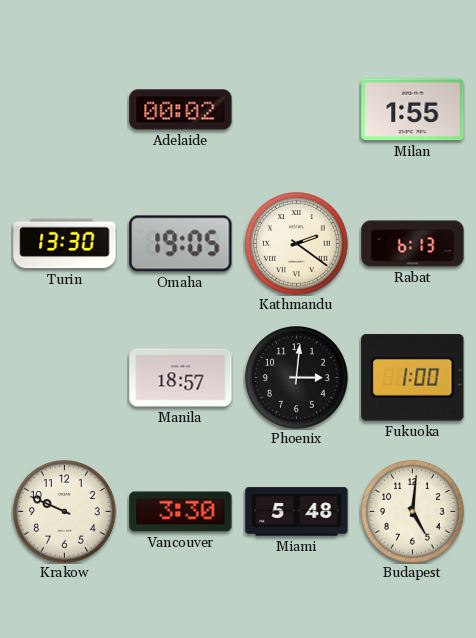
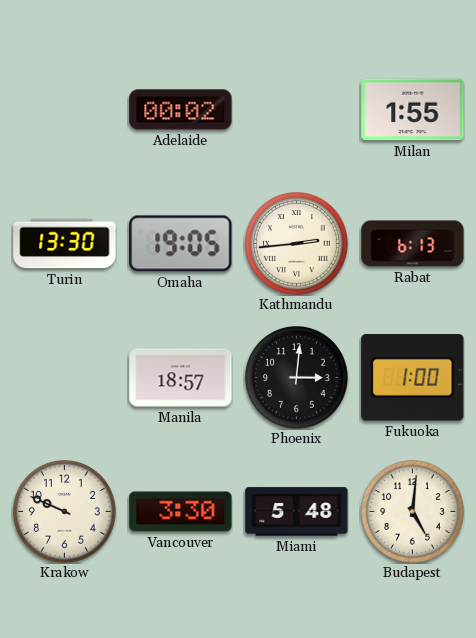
Kathmandu: 2:21 -> 2:44 (297, 244)
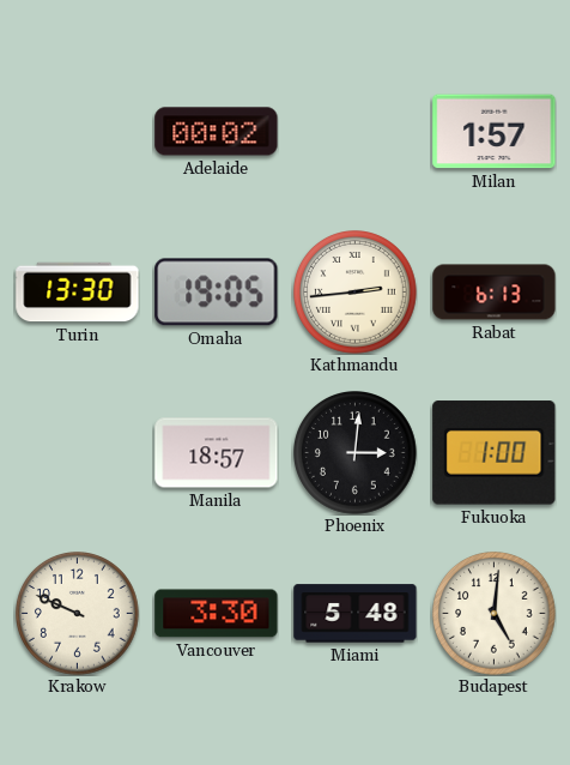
Milan: 1:55 -> 1:57 (495, 132)
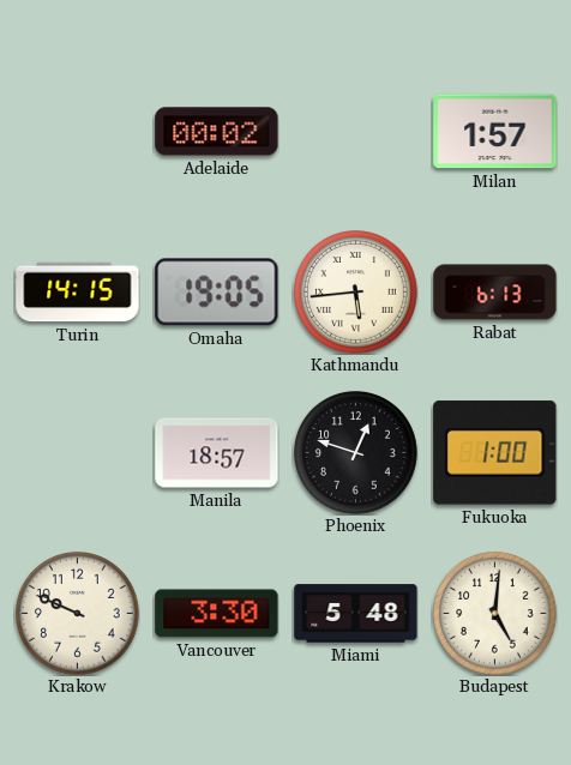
Turin: 13:30 -> 14:15 (78, 293)
Kathmandu: 2:44 -> 5:44 (356, 293)
Phoenix: 3:01 -> 12:48 (356, 453)
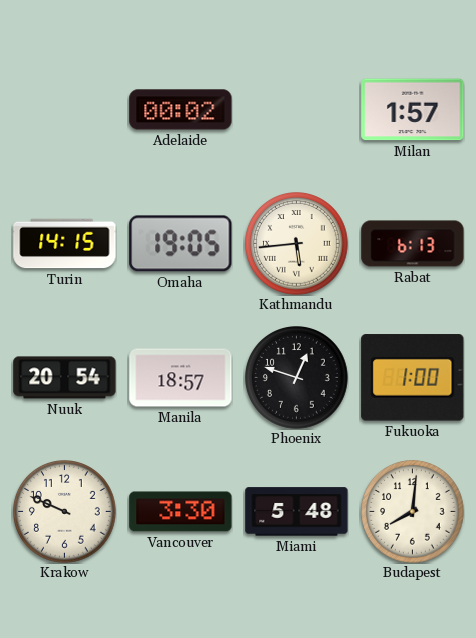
Nuuk: none -> 20:54 (65, 378)
Budapest: 5:01 -> 8:01 (413, 512)
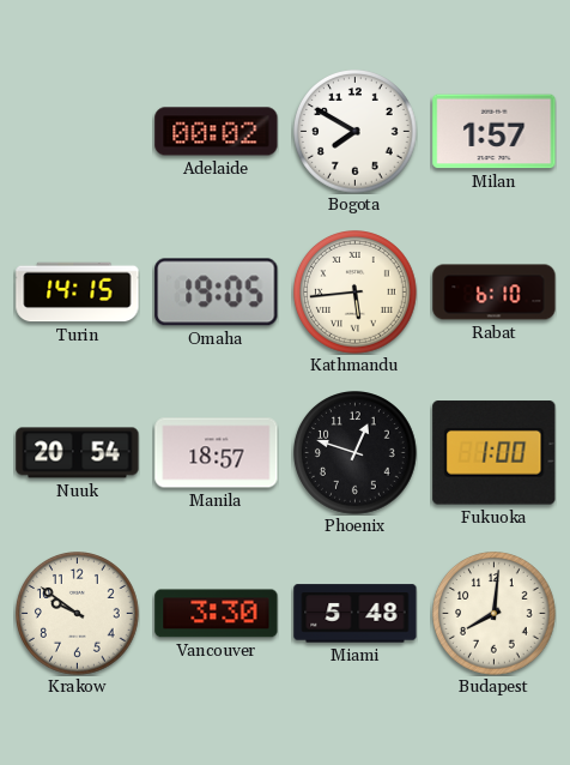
Bogota: none -> 7:50 (356, 132)
Rabat: 6:13 -> 6:10 (495, 293)
Krakow: 9:49 -> 9:51 (78, 614)
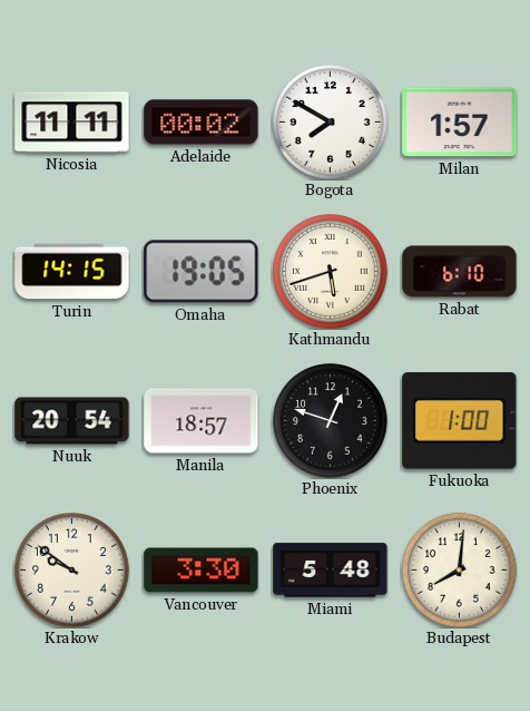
Nicosia: none -> 11:11 (72, 123)
Kathmandu: 5:44 -> 5:42 (331, 272)
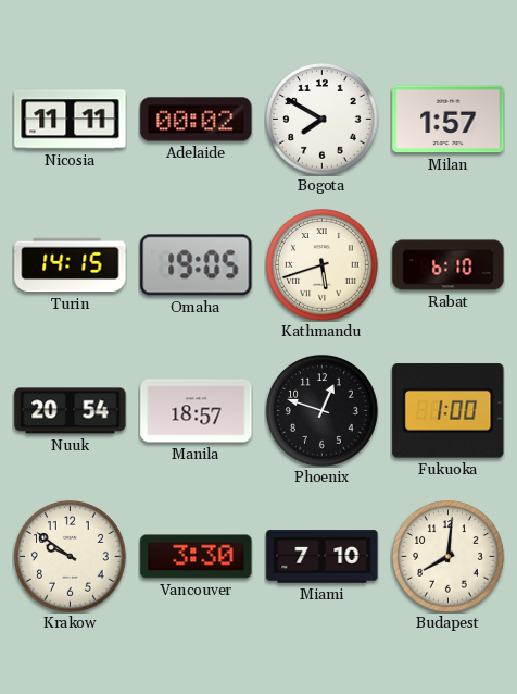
Miami: 5:48 -> 7:10 (323, 557)
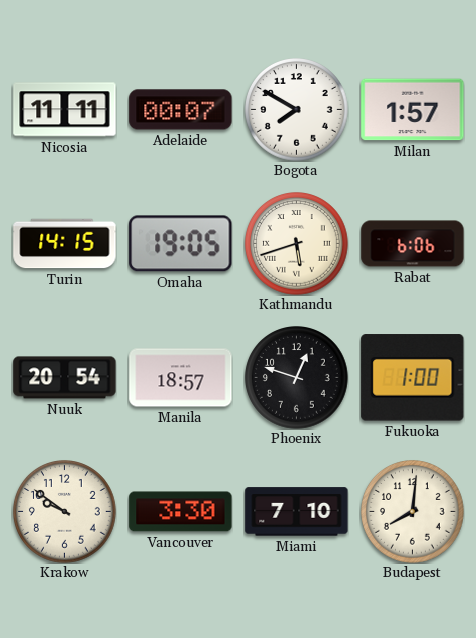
Adelaide: 00:02 -> 00:07 (181, 110)
Rabat: 6:10 -> 6:06 (413, 244)
